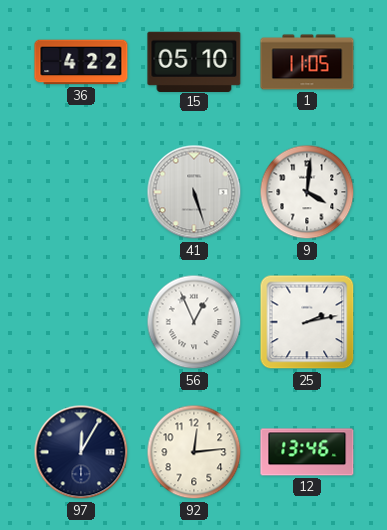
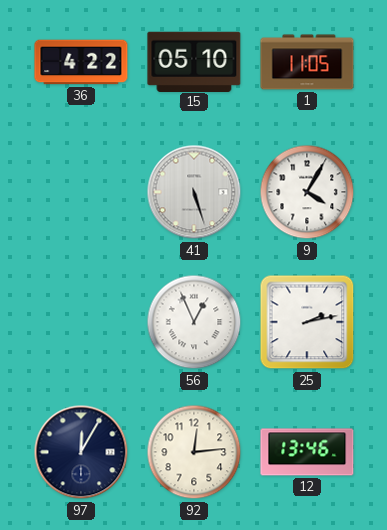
9: 4:01 -> 4:05 (307, 192)
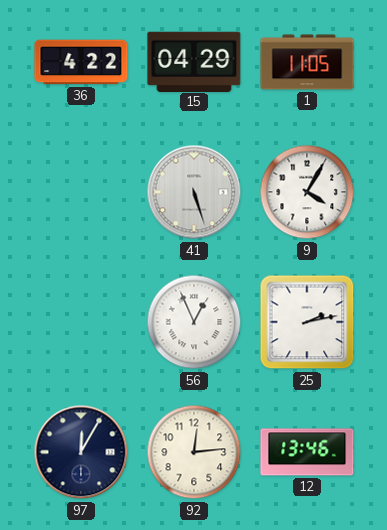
15: 05:10 -> 04:29 (194, 61)
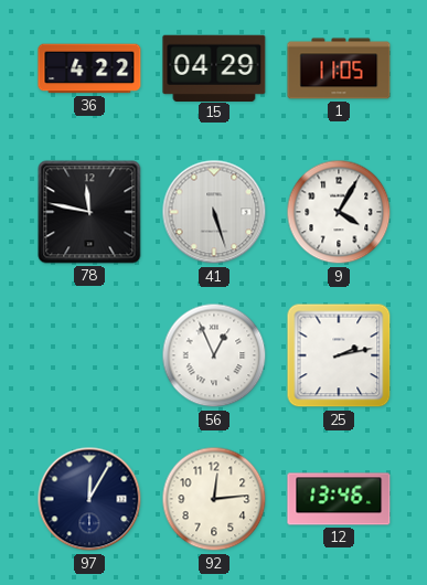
78: none -> 11:47 (89, 212)
